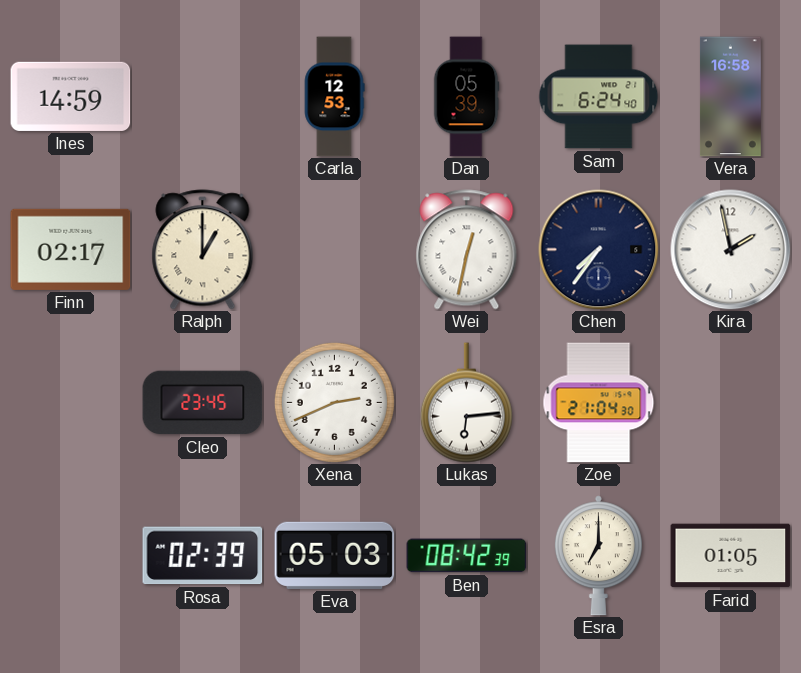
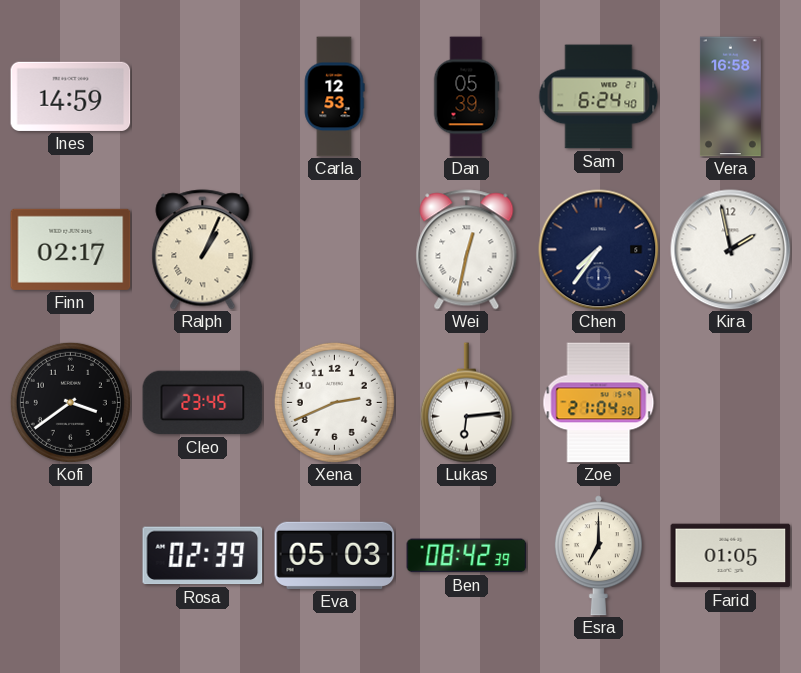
Ralph: 1:00 -> 1:04 (203, 250)
Kofi: none -> 3:39 (70, 402)
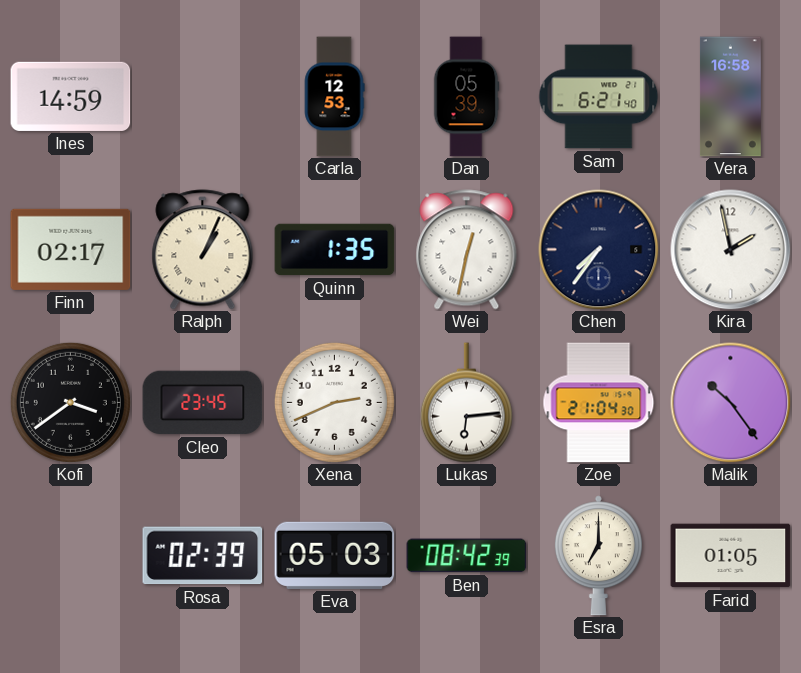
Sam: 6:24 -> 6:21 (599, 97)
Quinn: none -> 1:35 (335, 250)
Malik: none -> 10:24 (731, 403)
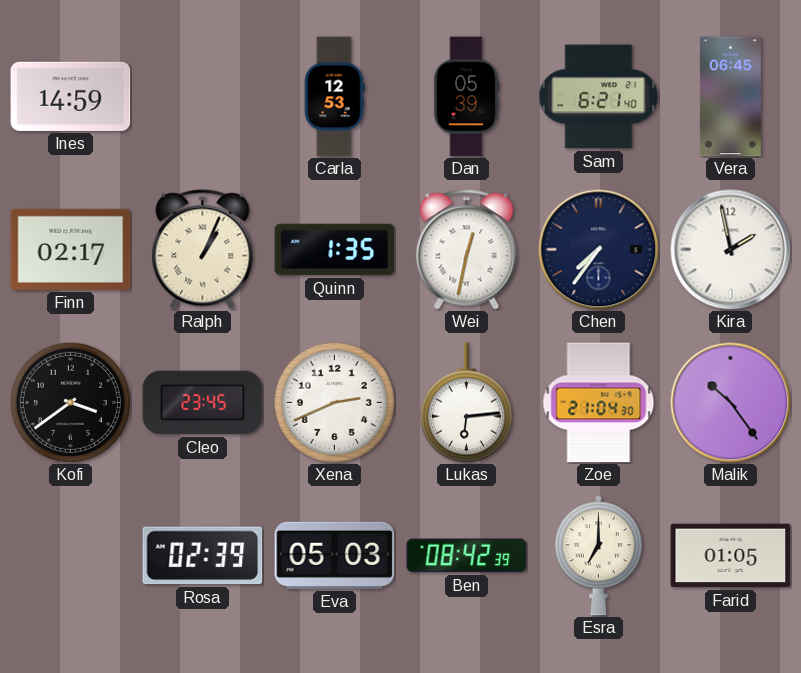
Vera: 16:58 -> 06:45 (730, 97)
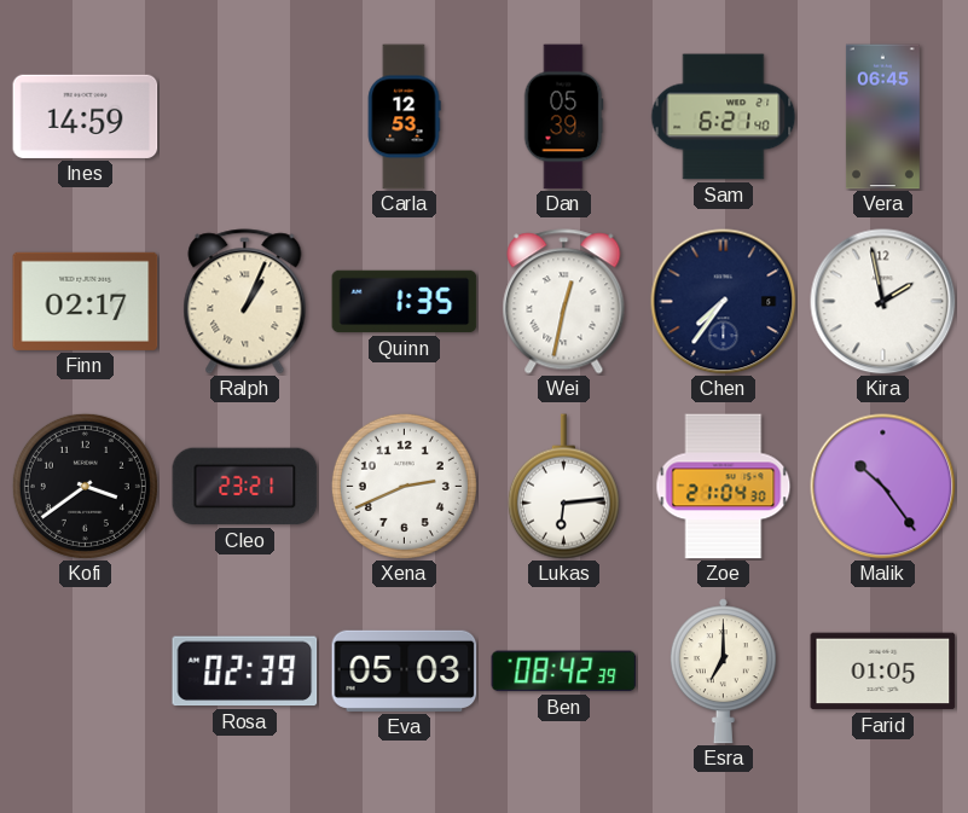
Cleo: 23:45 -> 23:21 (245, 487)
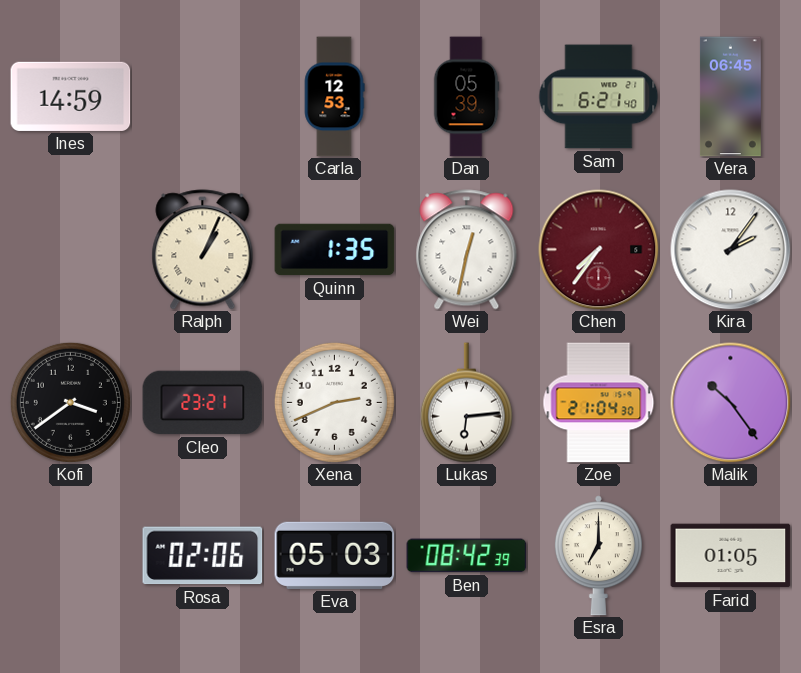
Finn: 02:17 -> none (86, 301)
Chen dial: navy -> burgundy (599, 250)
Kira: 1:58 -> 2:06 (731, 250)
Rosa: 02:39 -> 02:06 (203, 556)
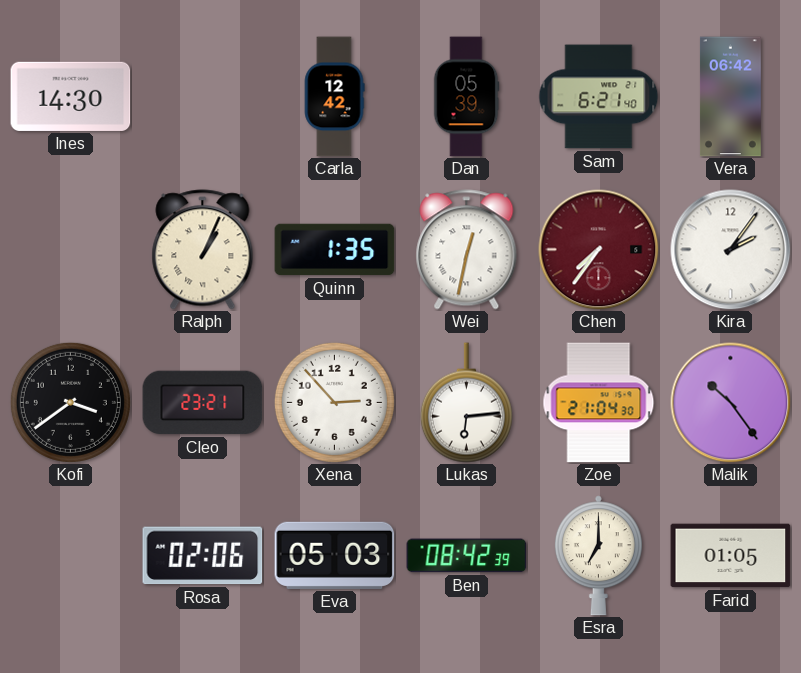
Ines: 14:59 -> 14:30 (71, 96)
Carla: 12:53 -> 12:42 (334, 97)
Vera: 06:45 -> 06:42 (730, 97)
Xena: 2:41 -> 2:53 (334, 402)
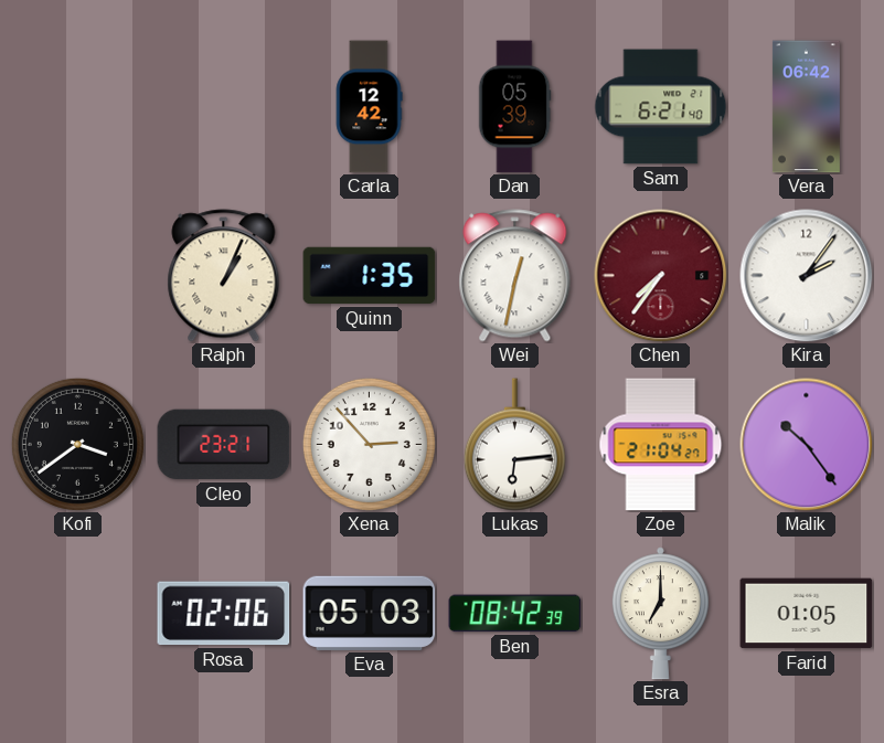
Ines: 14:30 -> none (71, 96)
Zoe: 21:04:30 -> 21:04:27 (661, 445)
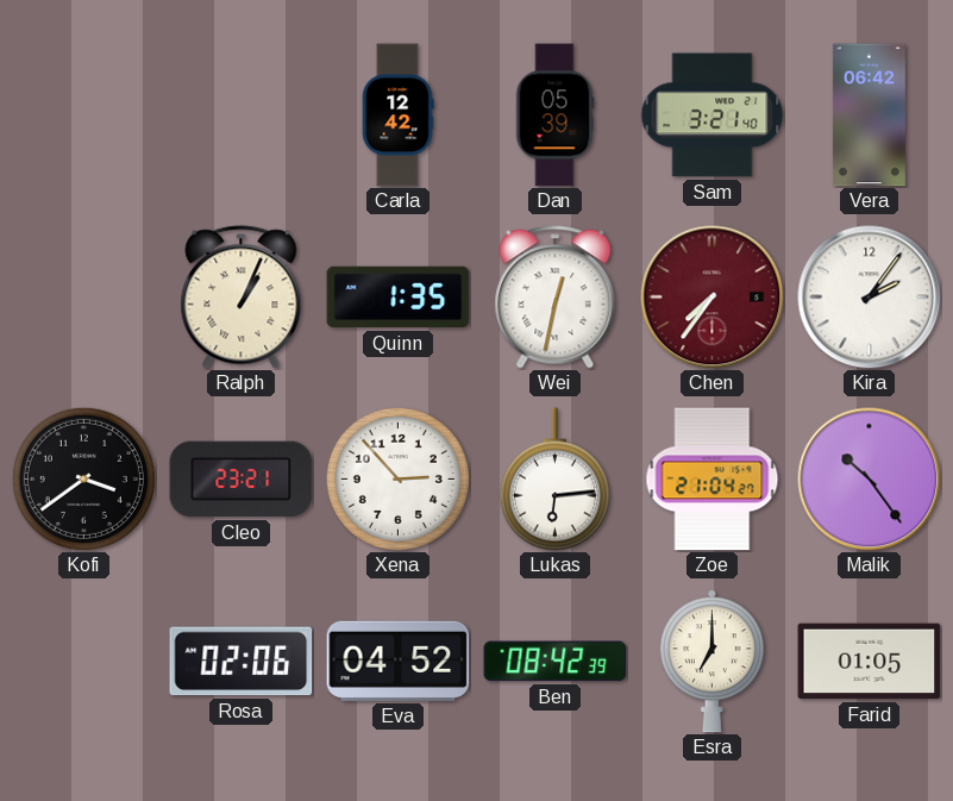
Sam: 6:21 -> 3:21 (713, 115)
Eva: 05:03 -> 04:52 (399, 661)
